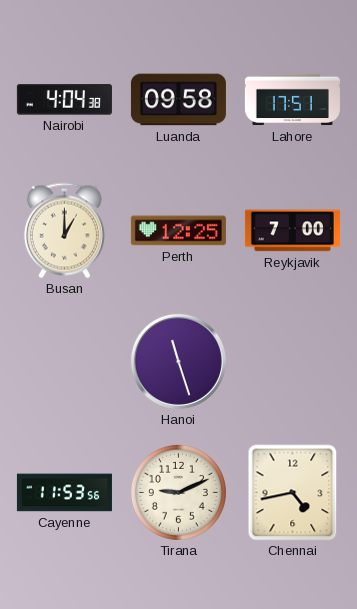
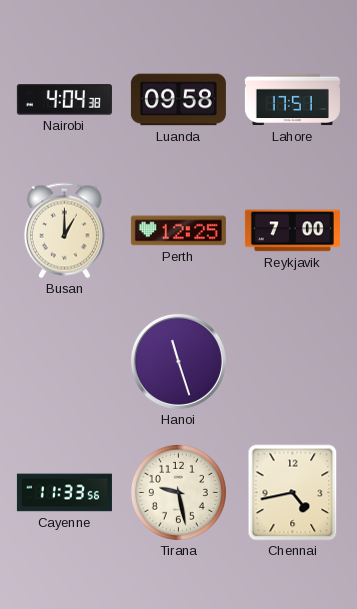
Cayenne: 11:53 -> 11:33 (64, 493)
Tirana: 9:11 -> 9:28 (178, 492)
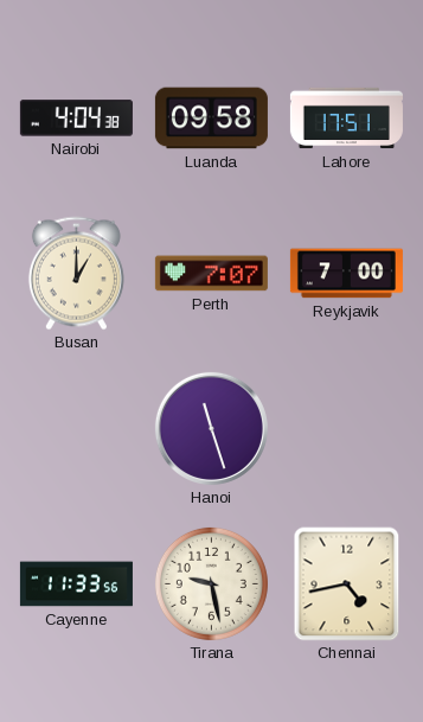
Perth: 12:25 -> 7:07 (211, 274)
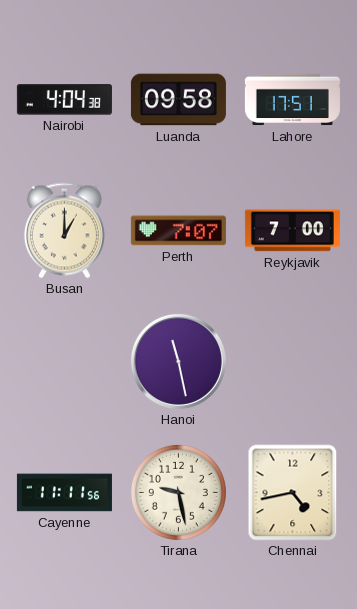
Hanoi: 11:27 -> 11:28 (178, 361)
Cayenne: 11:33 -> 11:11 (64, 493)
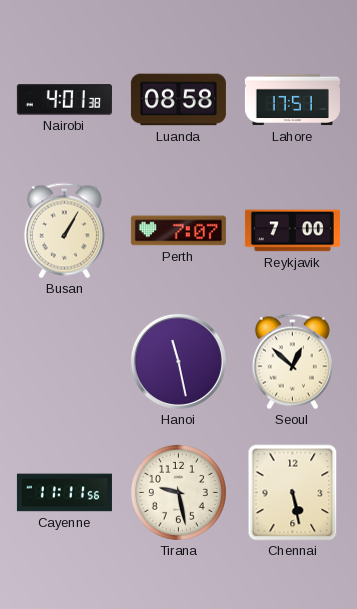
Nairobi: 4:04 -> 4:01 (64, 100)
Luanda: 09:58 -> 08:58 (178, 100)
Busan: 1:00 -> 1:05 (64, 231)
Seoul: none -> 12:52 (292, 362)
Chennai: 4:43 -> 5:28 (293, 493)
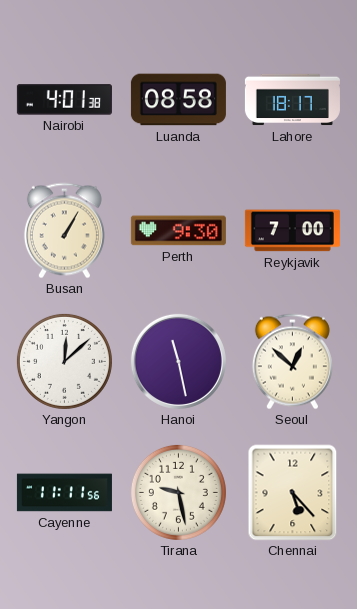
Lahore: 17:51 -> 18:17 (292, 100)
Perth: 7:07 -> 9:30 (178, 231)
Yangon: none -> 12:08 (64, 361)
Chennai: 5:28 -> 5:23 (293, 493)
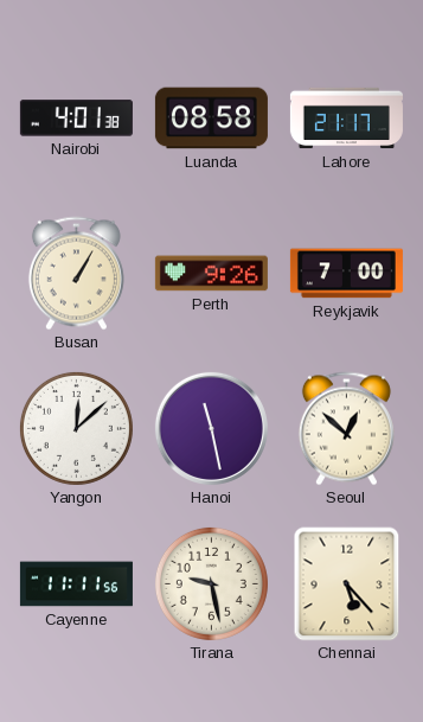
Lahore: 18:17 -> 21:17 (346, 119)
Perth: 9:30 -> 9:26 (211, 274)
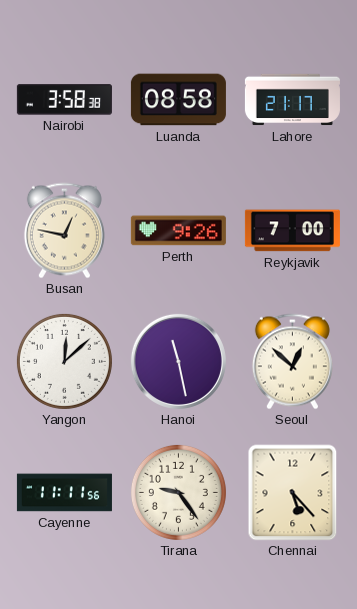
Nairobi: 4:01 -> 3:58 (64, 100)
Busan: 1:05 -> 12:47 (64, 231)
Tirana: 9:28 -> 9:24 (178, 492)
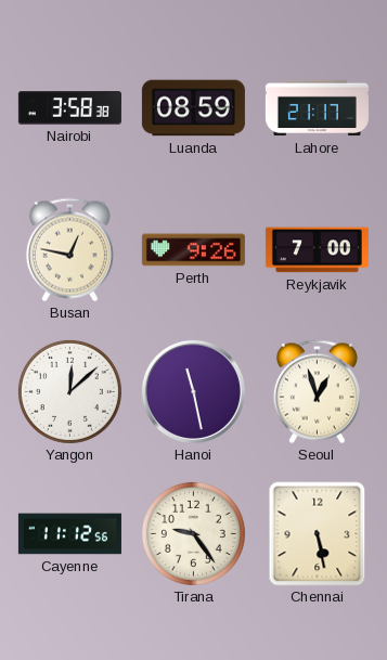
Luanda: 08:58 -> 08:59 (193, 108)
Seoul: 12:52 -> 12:57 (317, 392)
Cayenne: 11:11 -> 11:12 (69, 534)
Chennai: 5:23 -> 5:28 (318, 534)
